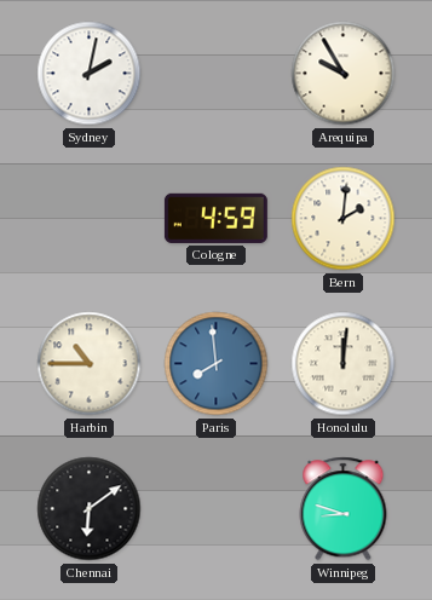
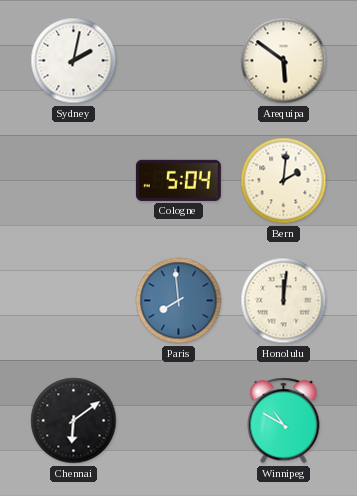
Arequipa: 9:55 -> 5:51 (284, 61)
Cologne: 4:59 -> 5:04 (178, 180)
Harbin: 10:45 -> none (90, 364)
Winnipeg: 8:48 -> 10:50 (284, 421)
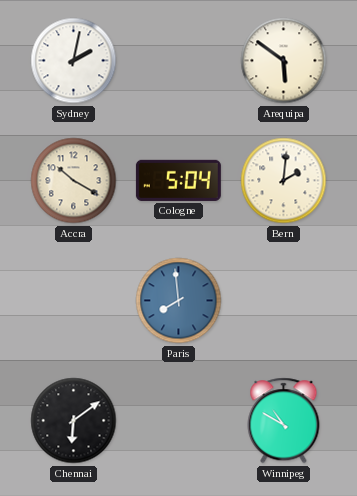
Accra: none -> 10:20 (74, 181)
Honolulu: 12:01 -> none (284, 301)
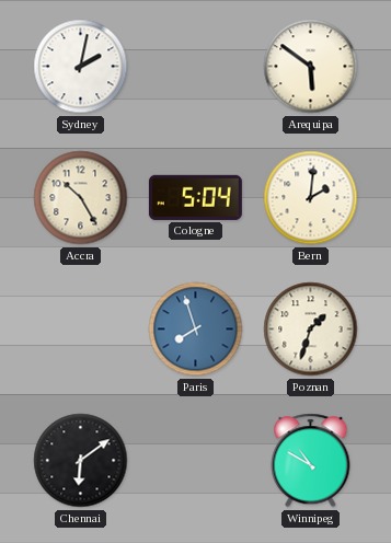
Accra: 10:20 -> 10:25 (81, 198)
Paris: 7:59 -> 7:57 (196, 330)
Poznan: none -> 1:33 (311, 330)
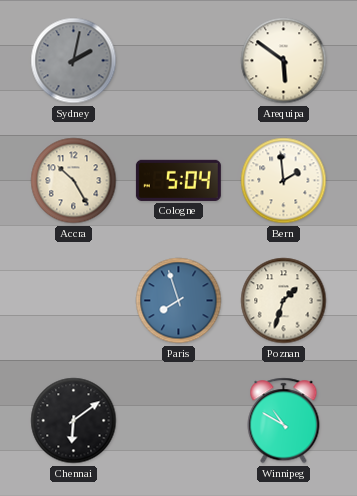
Sydney dial: white -> grey (74, 61)
Bern: 2:01 -> 1:59 (284, 181)
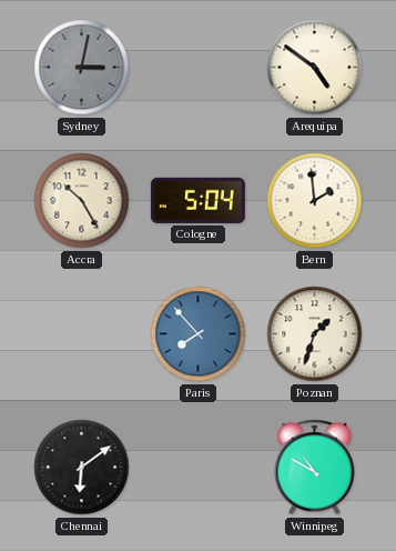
Sydney: 2:02 -> 3:02 (82, 68)
Arequipa: 5:51 -> 4:51 (315, 68)
Paris: 7:57 -> 7:53 (199, 334)
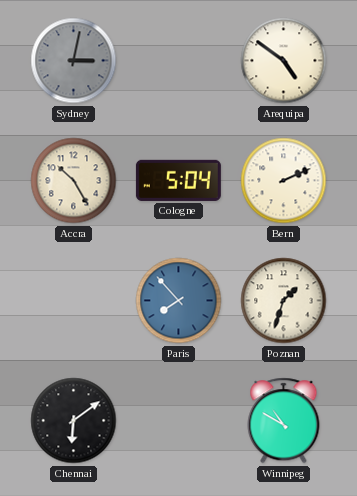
Bern: 1:59 -> 2:11 (284, 181)
